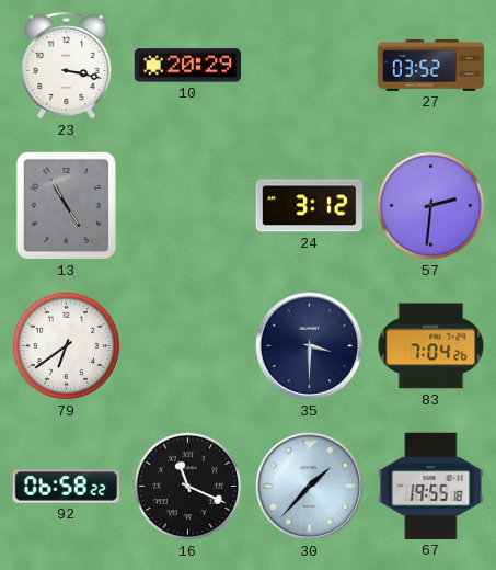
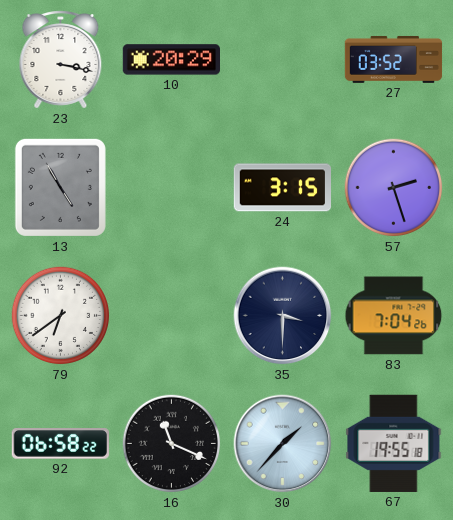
24: 3:12 -> 3:15 (282, 188)
57: 2:31 -> 2:27 (394, 188)
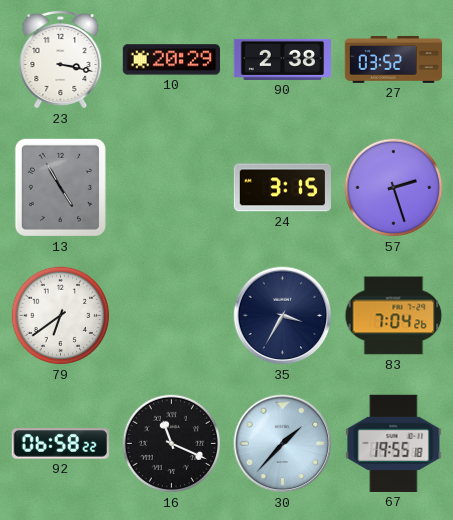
90: none -> 2:38 (282, 59)
35: 3:30 -> 3:35 (283, 316)
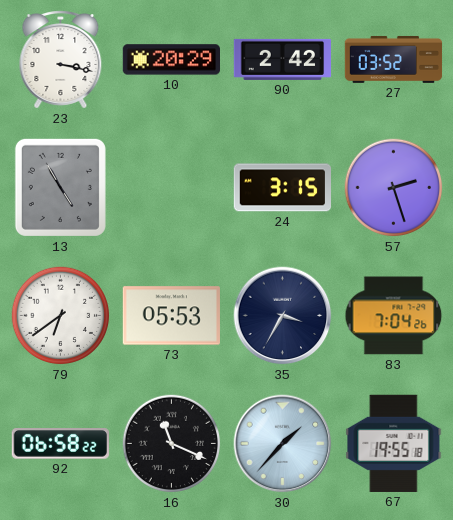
90: 2:38 -> 2:42 (282, 59)
73: none -> 05:53 (171, 316)
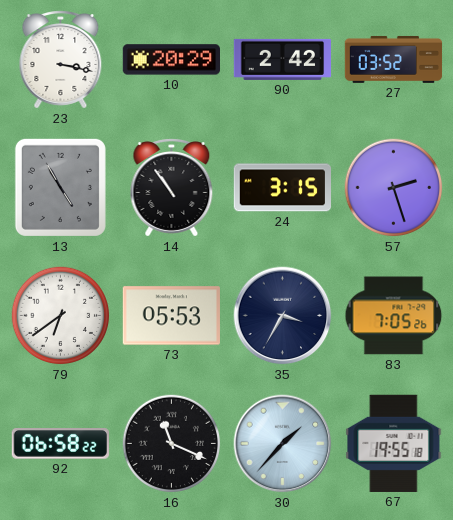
14: none -> 10:54 (172, 188)
83: 7:04 -> 7:05 (394, 316)
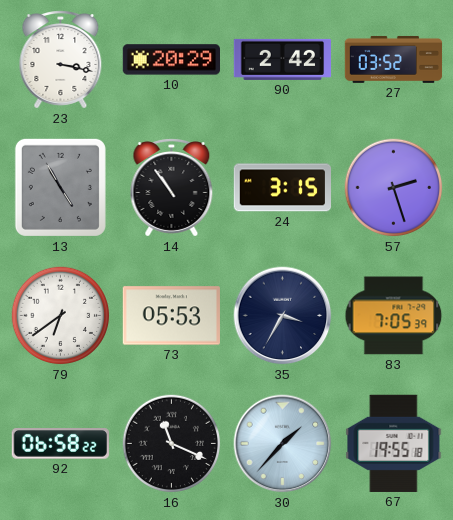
83: 7:05:26 -> 7:05:39 (394, 316)
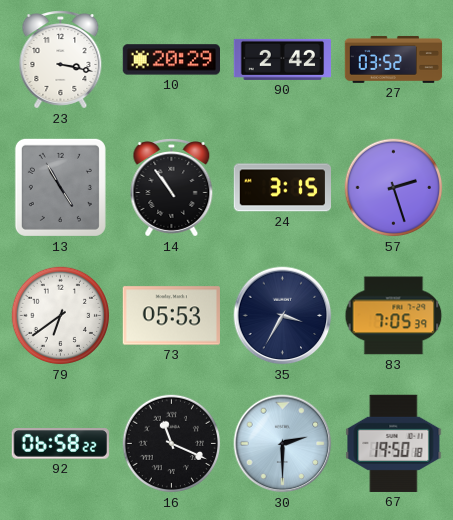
30: 1:37 -> 2:30 (283, 444)
67: 19:55 -> 19:50 (394, 443)
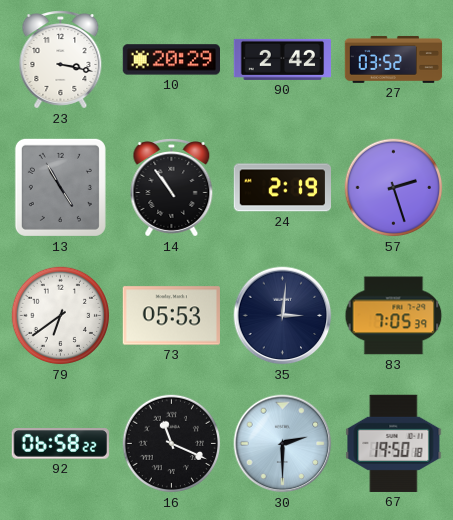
24: 3:15 -> 2:19 (282, 188)
35: 3:35 -> 3:01 (283, 316)
